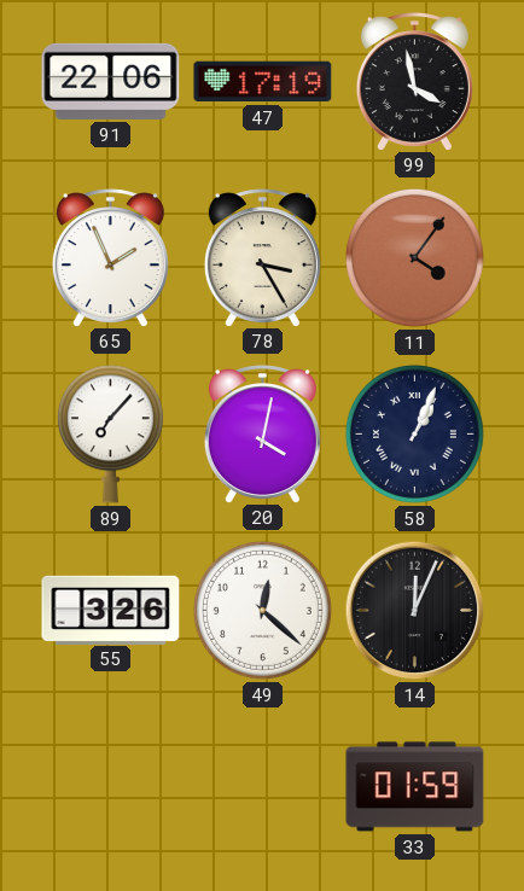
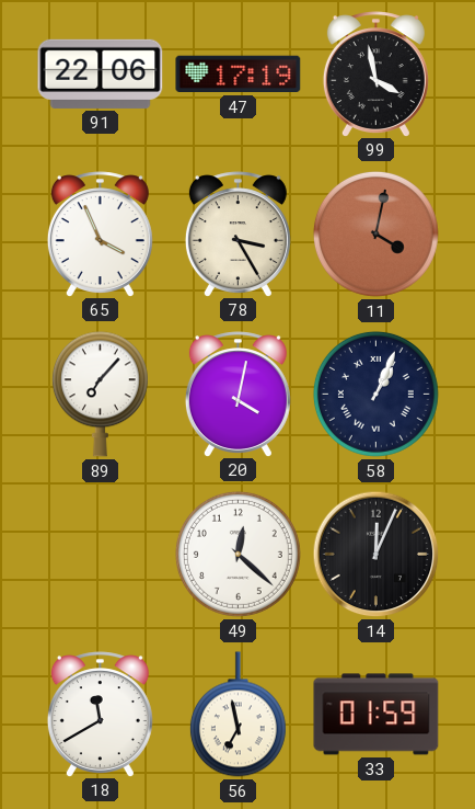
65: 1:56 -> 3:56 (100, 233)
11: 4:06 -> 4:02 (375, 233)
55: 3:26 -> none (111, 610)
18: none -> 11:40 (100, 714)
56: none -> 6:58 (237, 715)
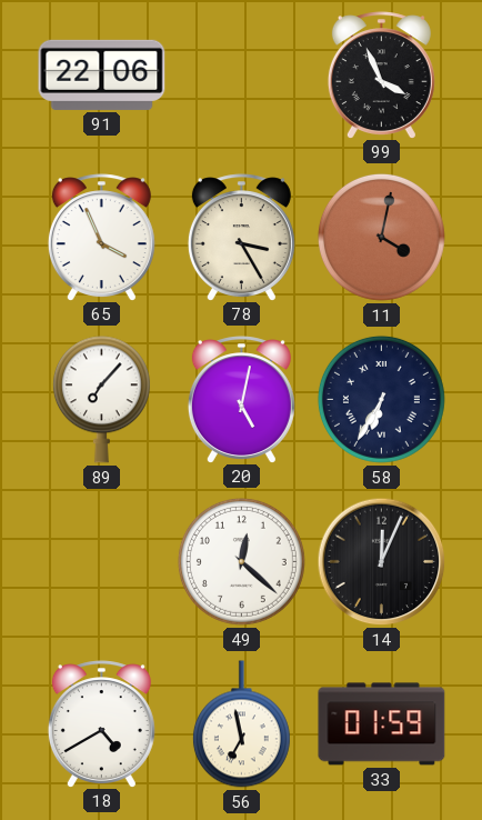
47: 17:19 -> none (239, 75)
99: 3:58 -> 3:56 (381, 74)
20: 4:02 -> 5:02 (241, 399)
58: 1:04 -> 6:35 (381, 399)
18: 11:40 -> 4:40 (101, 723)
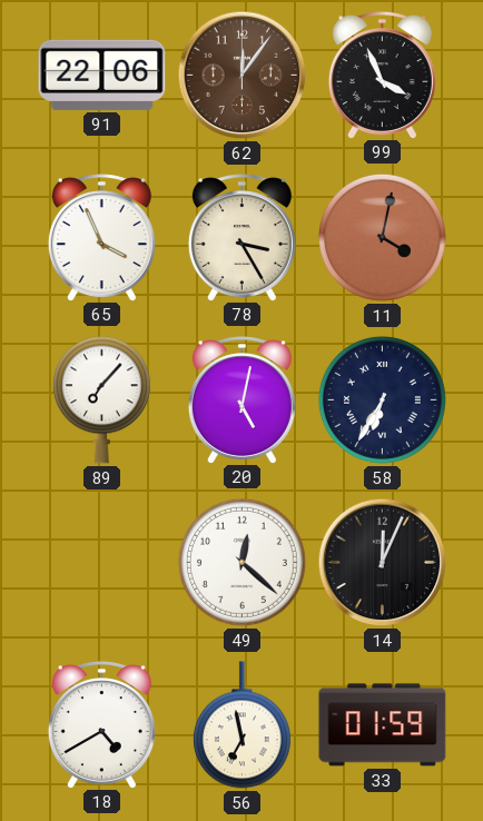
62: none -> 12:06 (243, 76)
